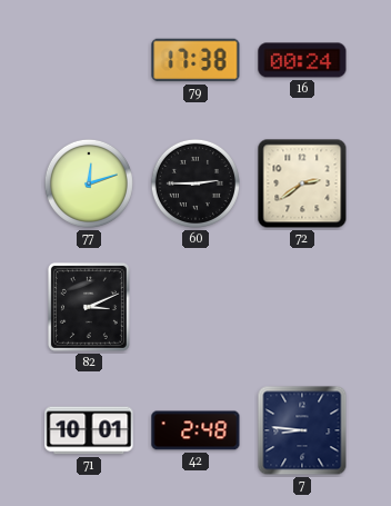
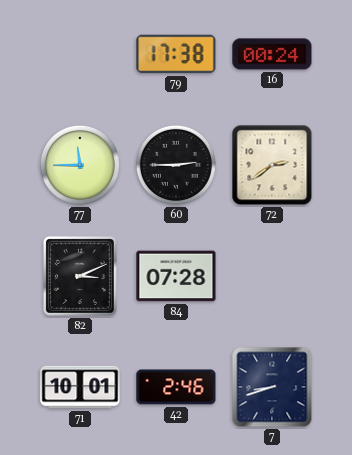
77: 12:12 -> 11:45 (80, 165)
84: none -> 07:28 (176, 276)
42: 2:48 -> 2:46 (176, 387)
7: 8:46 -> 8:42 (272, 387)
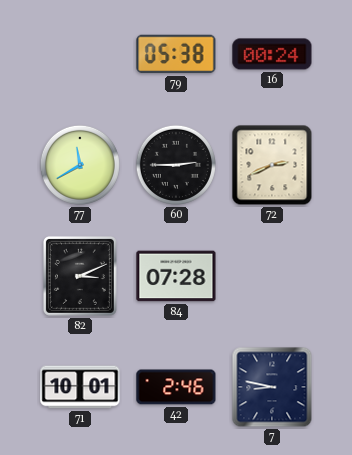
79: 17:38 -> 05:38 (176, 54)
77: 11:45 -> 11:40 (80, 165)
72: 2:39 -> 2:41 (272, 165)
7: 8:42 -> 8:47 (272, 387)
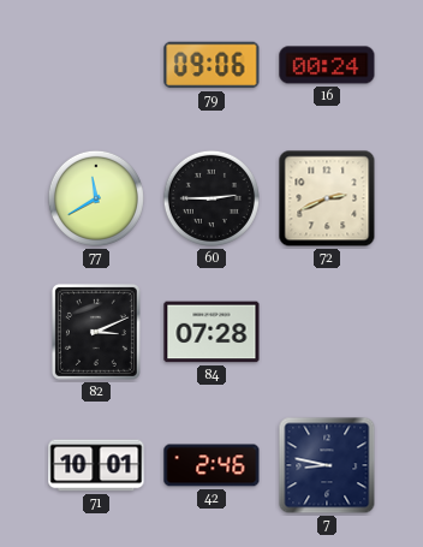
79: 05:38 -> 09:06 (211, 65)
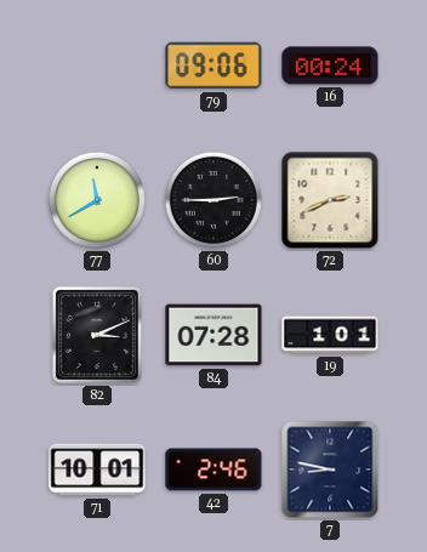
19: none -> 1:01 (330, 335)
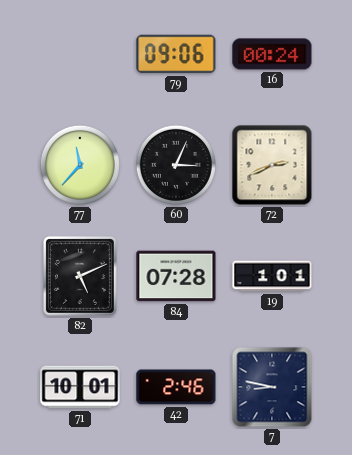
77: 11:40 -> 11:37 (80, 165)
60: 2:45 -> 3:04 (176, 165)
82: 3:11 -> 5:11 (80, 276)
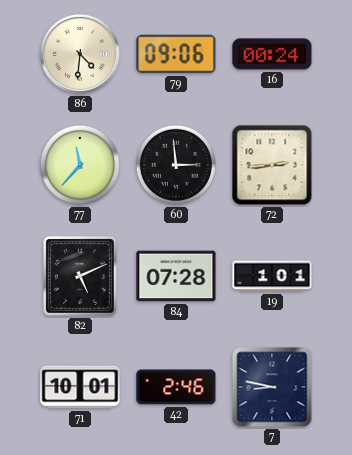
86: none -> 4:31 (80, 54)
60: 3:04 -> 2:59 (176, 165)
72: 2:41 -> 2:44 (272, 165)
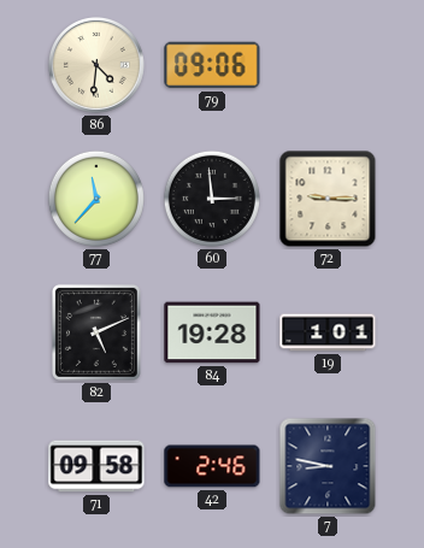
16: 00:24 -> none (272, 54)
72: 2:44 -> 9:15 (328, 199)
84: 07:28 -> 19:28 (212, 332)
71: 10:01 -> 09:58 (96, 466)
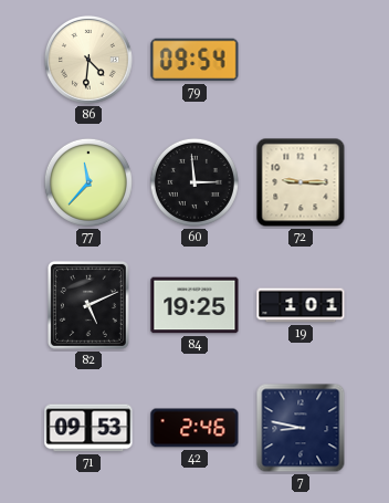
79: 09:06 -> 09:54 (195, 60)
84: 19:28 -> 19:25 (195, 305)
71: 09:58 -> 09:53 (88, 428)
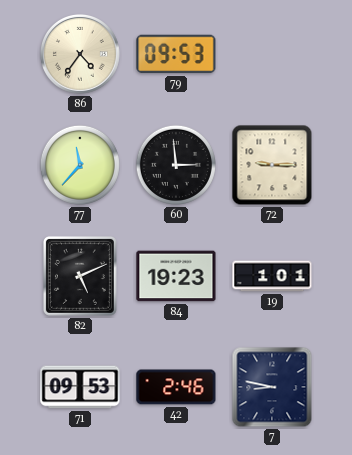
86: 4:31 -> 4:36 (80, 54)
79: 09:54 -> 09:53 (176, 54)
84: 19:25 -> 19:23 (176, 276)
